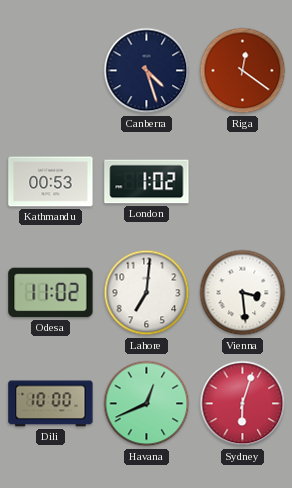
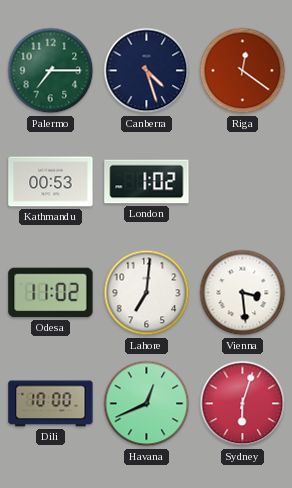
Palermo: none -> 7:15 (51, 71)
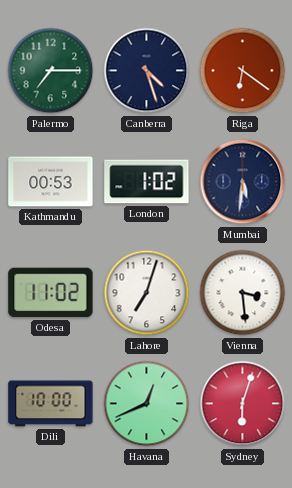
Riga: 12:21 -> 6:21 (243, 71)
Mumbai: none -> 5:31 (243, 182)
Lahore: 7:01 -> 7:03 (147, 293)
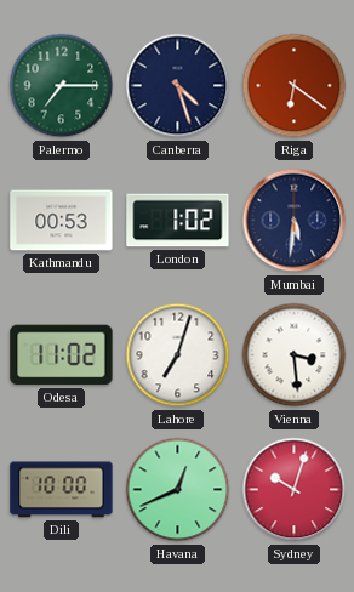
Sydney: 6:03 -> 10:03 (295, 490)
